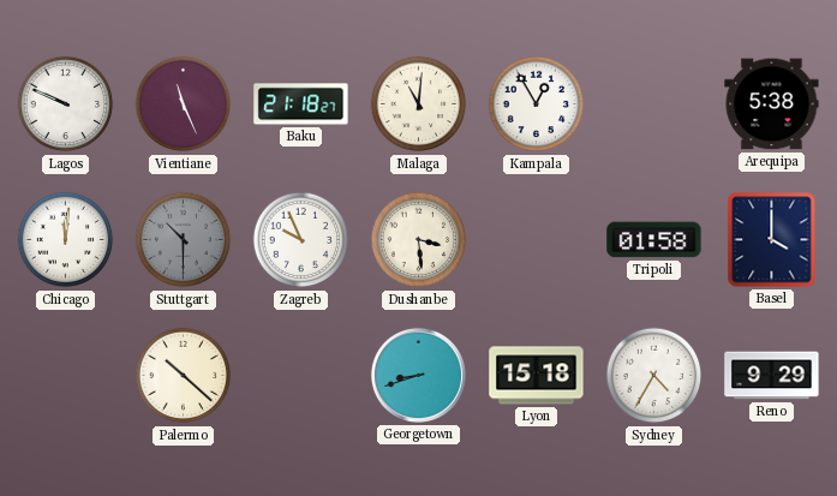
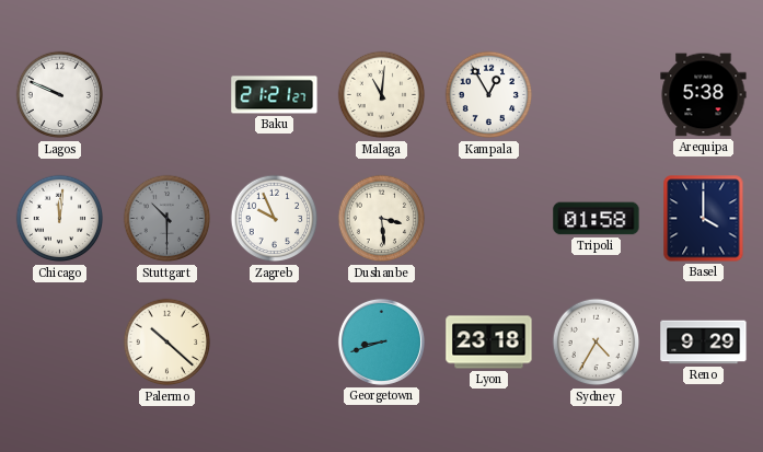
Vientiane: 11:26 -> none (184, 104)
Baku: 21:18 -> 21:21 (275, 95)
Lyon: 15:18 -> 23:18 (489, 343)
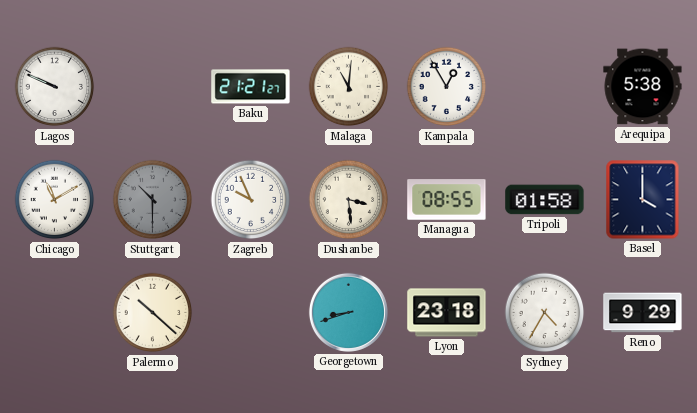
Chicago: 12:01 -> 11:10 (55, 200)
Managua: none -> 08:55 (447, 200)
